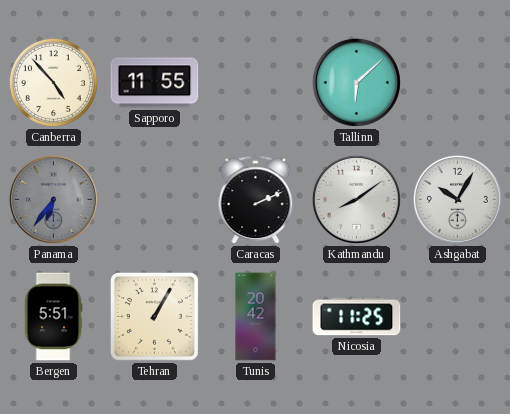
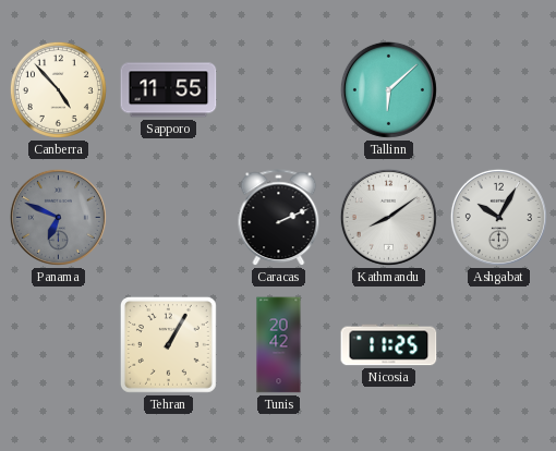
Panama: 6:36 -> 6:49 (58, 217)
Bergen: 5:51 -> none (53, 317)
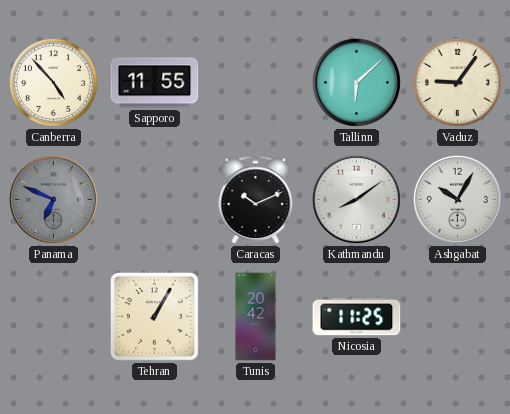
Vaduz: none -> 9:06 (457, 82)
Caracas: 2:11 -> 10:11 (256, 200)
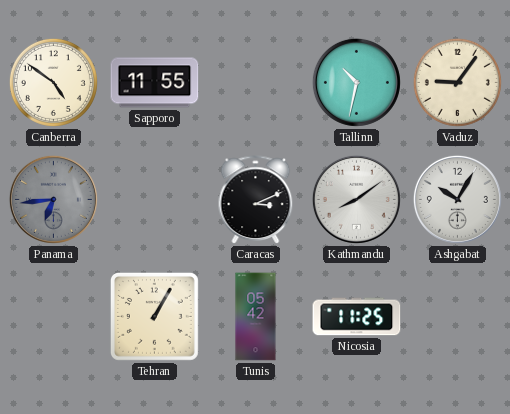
Canberra: 4:53 -> 4:51 (53, 82)
Tallinn: 6:08 -> 10:32 (356, 82)
Panama: 6:49 -> 6:44 (53, 199)
Caracas: 10:11 -> 3:11 (256, 200)
Tunis: 20:42 -> 05:42 (256, 317)
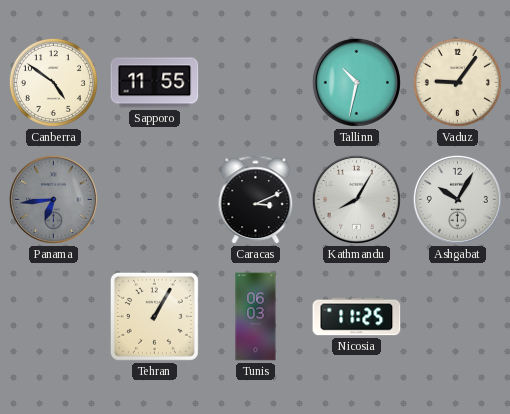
Kathmandu: 8:09 -> 8:05 (356, 199)
Tunis: 05:42 -> 06:03 (256, 317)
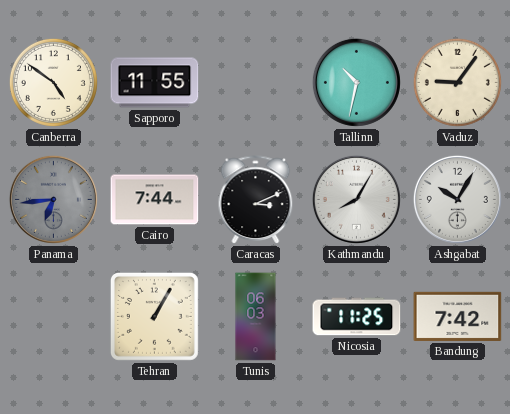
Cairo: none -> 7:44 (155, 200)
Bandung: none -> 7:42 (458, 316)
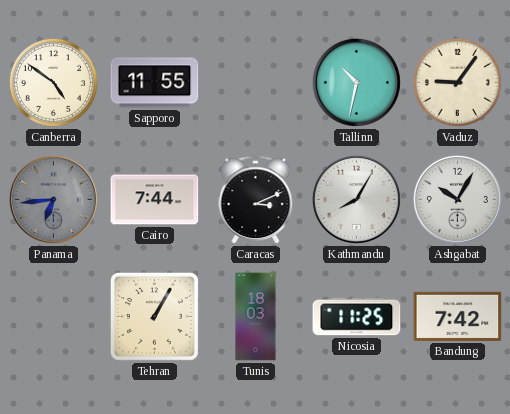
Tunis: 06:03 -> 18:03 (256, 317)
